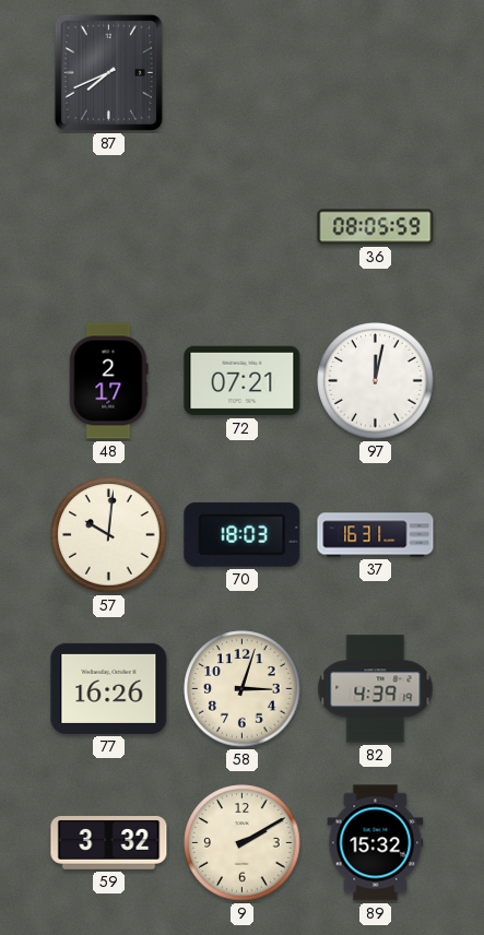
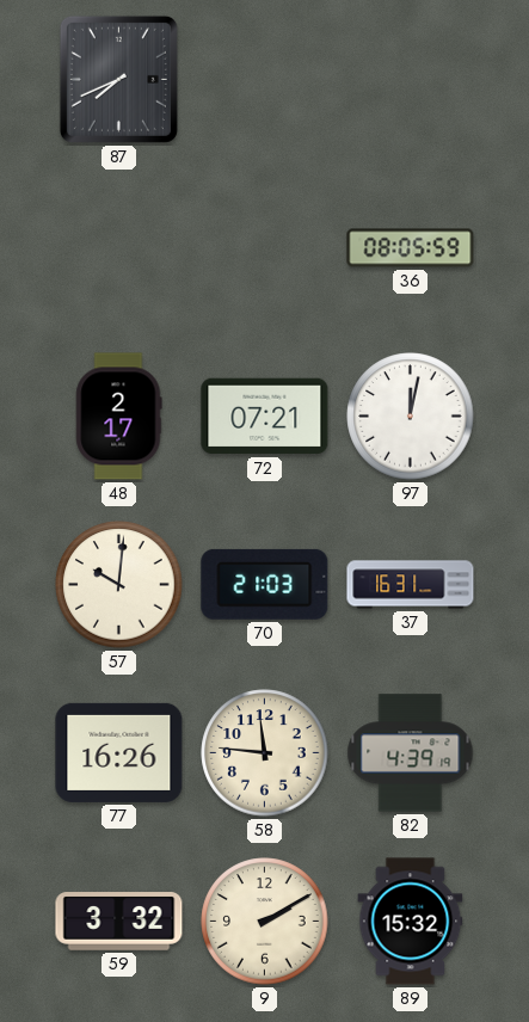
70: 18:03 -> 21:03 (265, 584)
58: 3:03 -> 11:46 (265, 753)
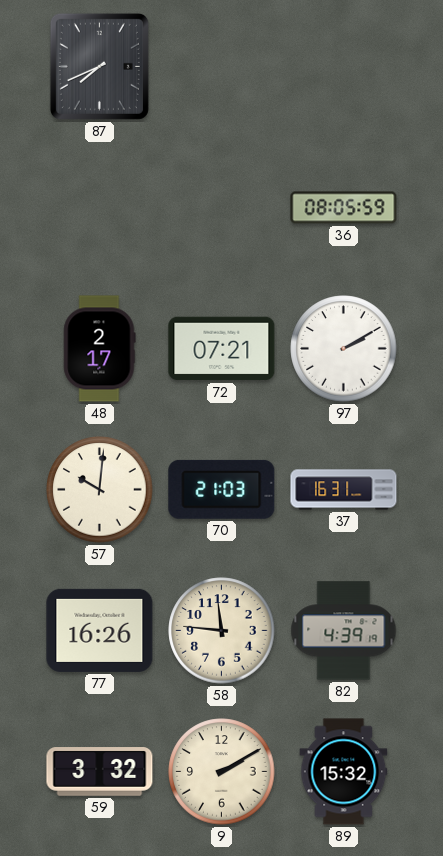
97: 12:02 -> 2:10 (344, 349)
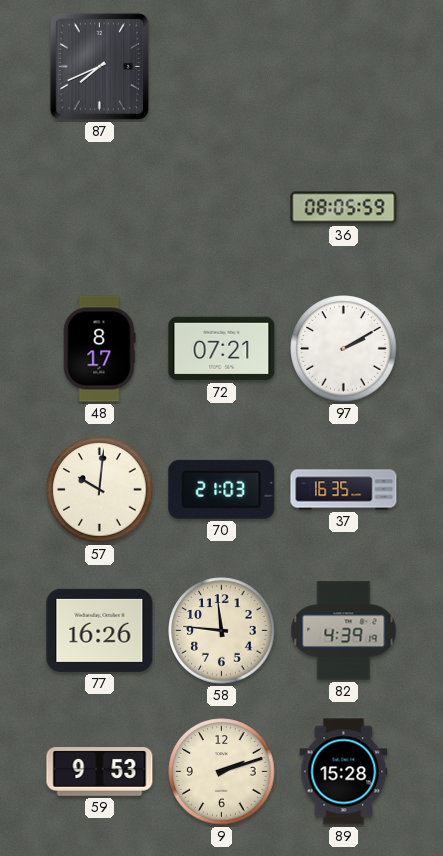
48: 2:17 -> 8:17 (100, 349)
37: 16:31 -> 16:35 (344, 490)
59: 3:32 -> 9:53 (100, 772)
9: 2:10 -> 2:12 (222, 772)
89: 15:32 -> 15:28 (344, 772)
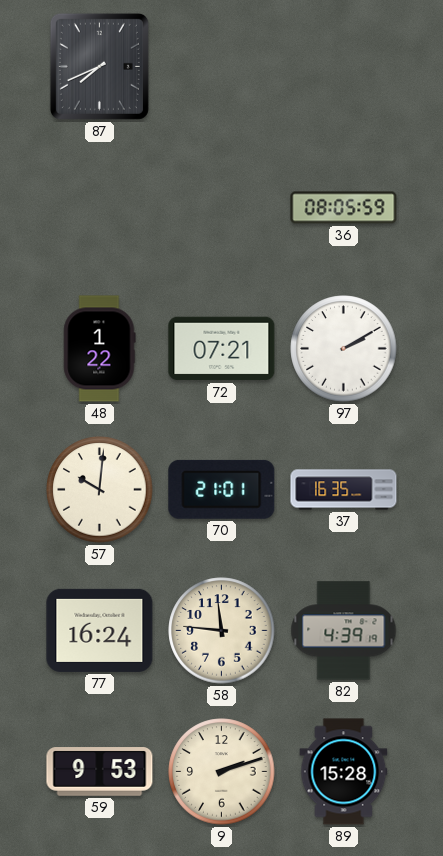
48: 8:17 -> 1:22 (100, 349)
70: 21:03 -> 21:01 (222, 489)
77: 16:26 -> 16:24 (100, 630)
